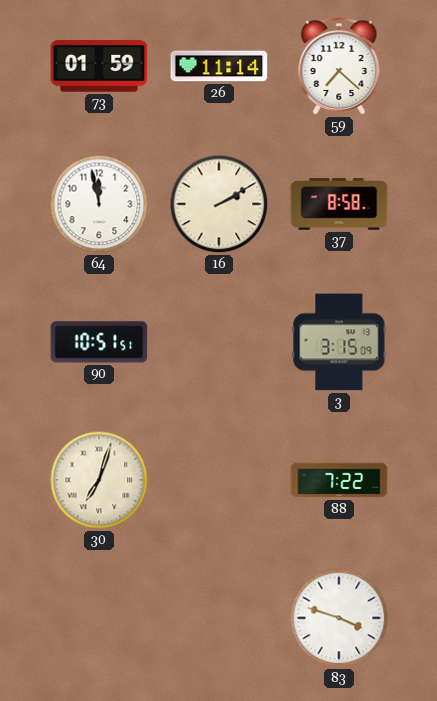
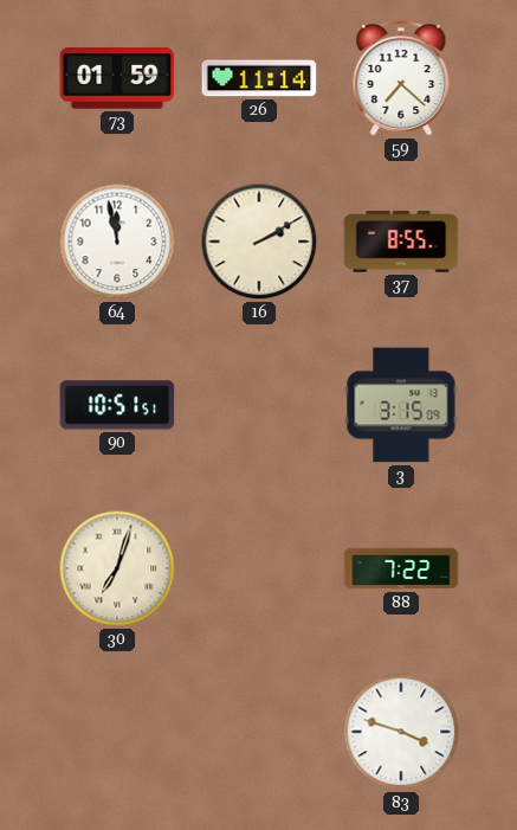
37: 8:58 -> 8:55 (401, 242)
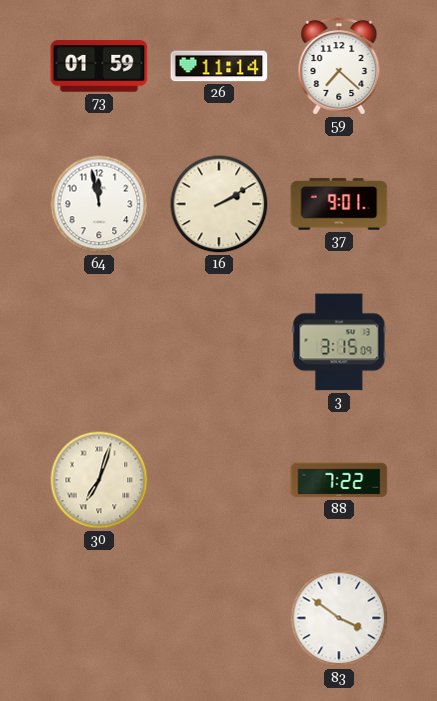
37: 8:55 -> 9:01 (339, 204)
90: 10:51 -> none (117, 405)
83: 3:48 -> 3:51 (339, 618)
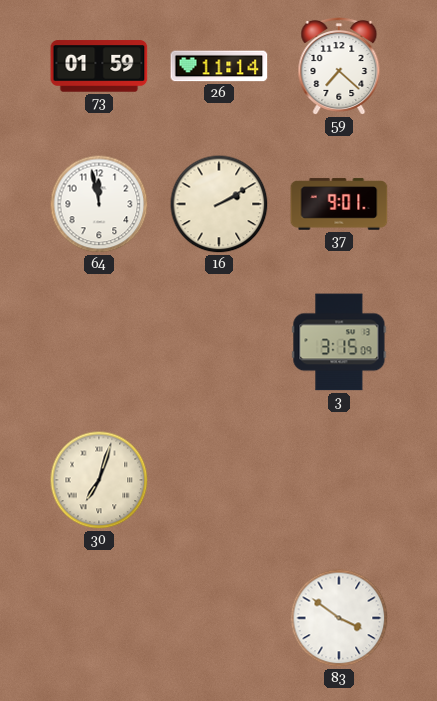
88: 7:22 -> none (339, 480)
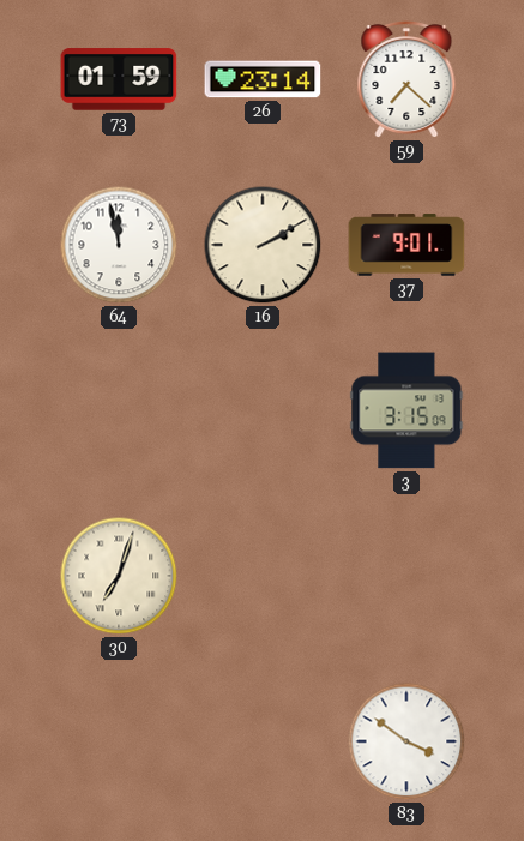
26: 11:14 -> 23:14 (263, 79)
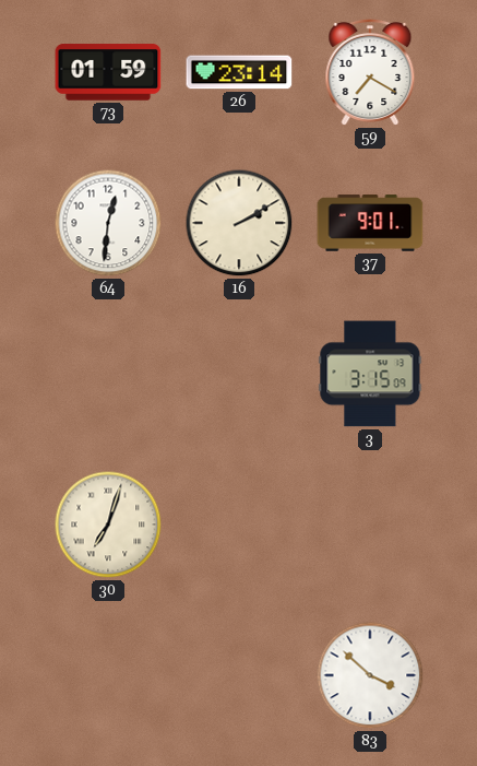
59: 7:22 -> 7:20 (370, 72)
64: 11:58 -> 12:31 (108, 223)
83: 3:51 -> 3:52 (370, 675)
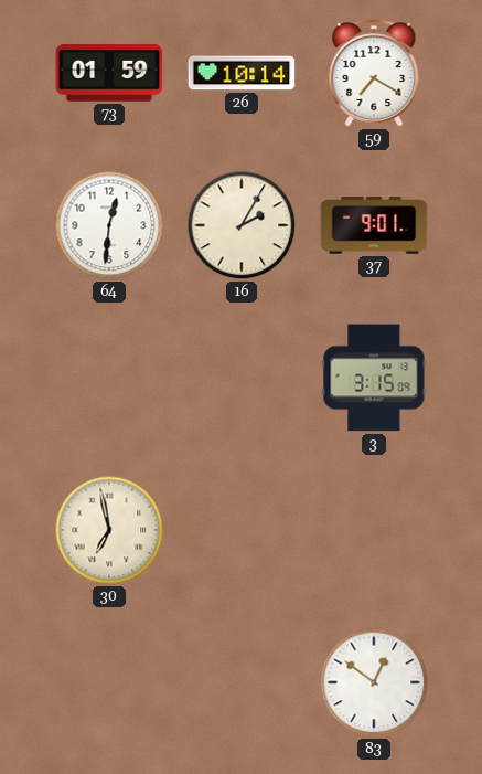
26: 23:14 -> 10:14 (242, 73)
16: 2:10 -> 2:05 (242, 225)
30: 7:03 -> 6:58 (109, 530)
83: 3:52 -> 12:51 (374, 682)
